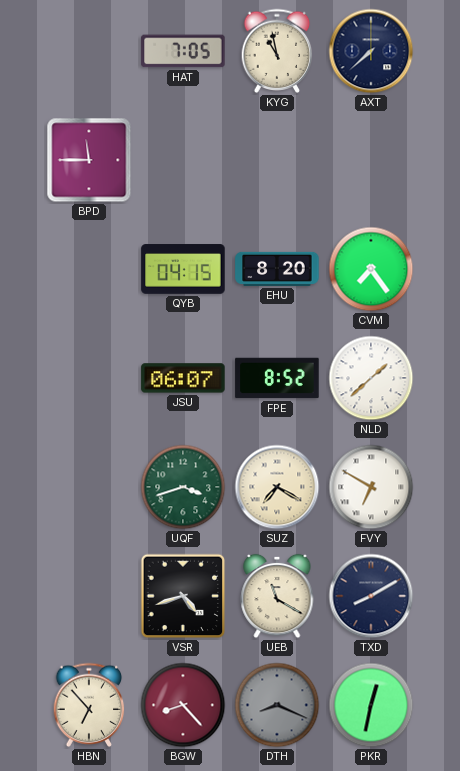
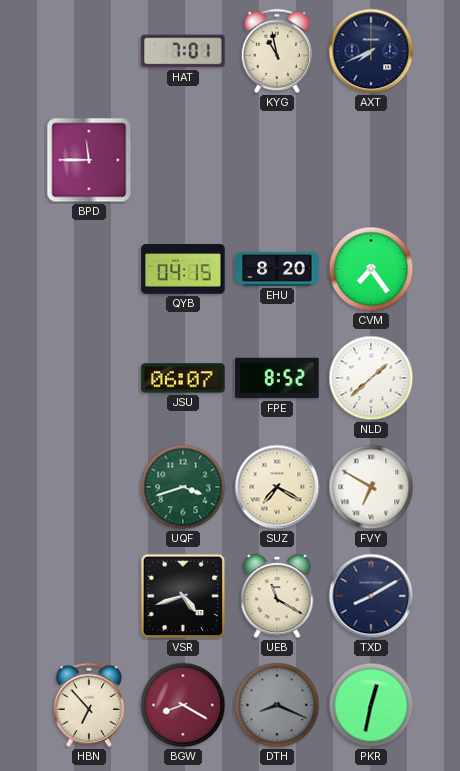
HAT: 7:05 -> 7:01 (183, 51)
AXT: 7:38 -> 7:41 (371, 51)
BGW: 8:23 -> 8:20 (183, 705)
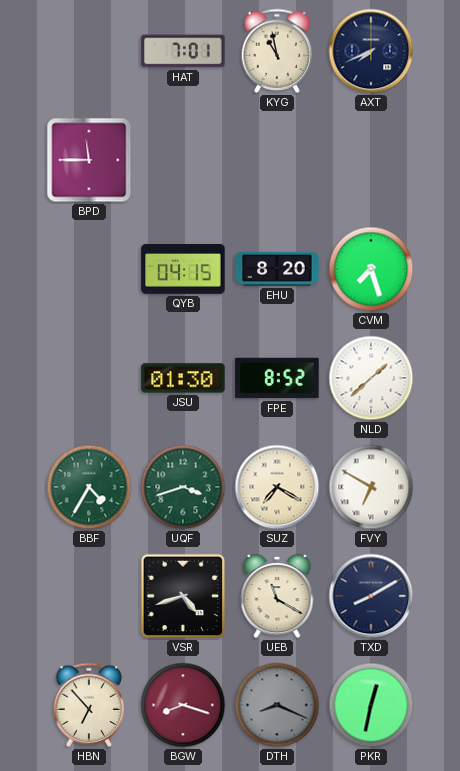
CVM: 7:24 -> 7:27 (371, 269)
JSU: 06:07 -> 01:30 (183, 378)
BBF: none -> 4:35 (89, 487)
BGW: 8:20 -> 8:18 (183, 705)
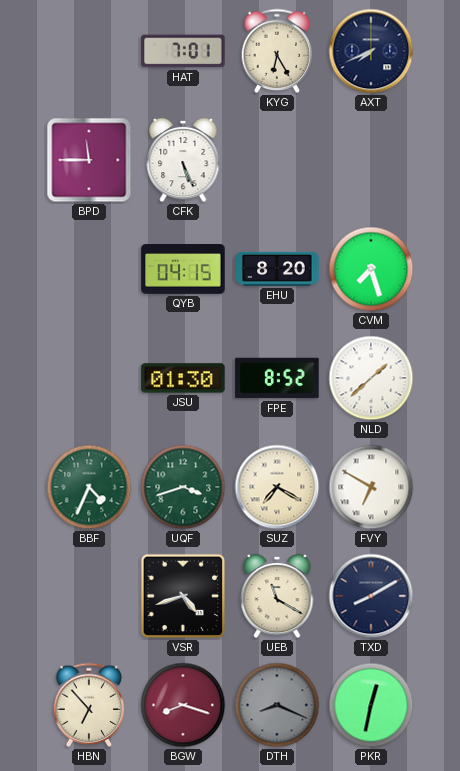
KYG: 10:58 -> 6:25 (277, 51)
CFK: none -> 5:26 (183, 160)
BBF: 4:35 -> 4:34 (89, 487)
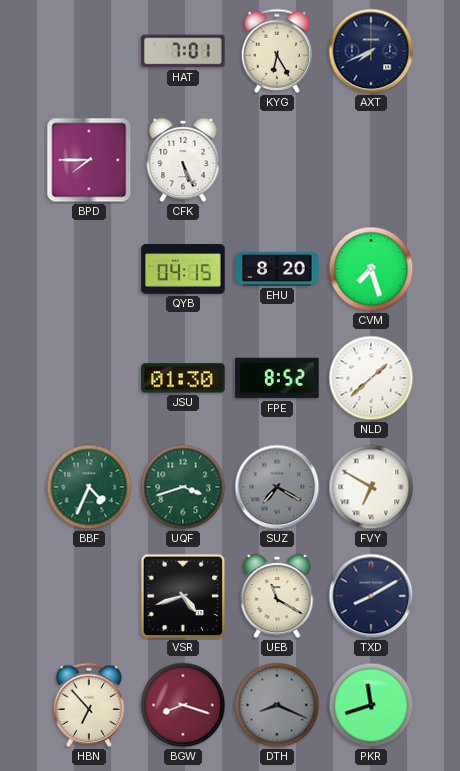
BPD: 11:45 -> 7:45 (89, 160)
SUZ dial: cream -> grey (277, 487)
PKR: 12:32 -> 11:42 (371, 705)
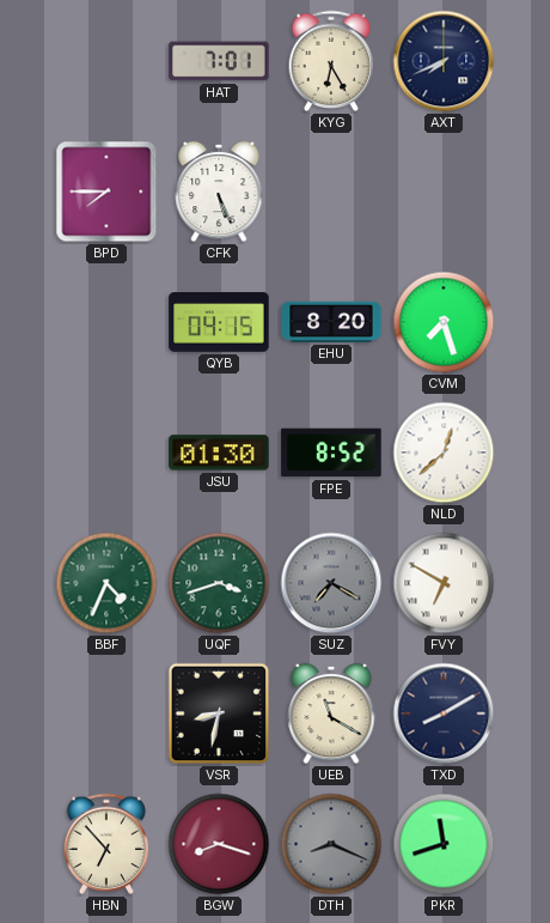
NLD: 1:38 -> 12:38 (444, 453)
VSR: 4:42 -> 8:32 (219, 713)
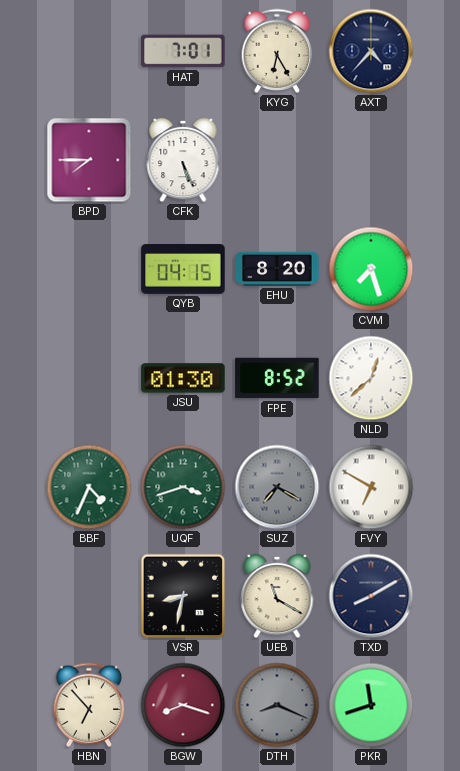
AXT: 7:41 -> 4:37 (371, 51)
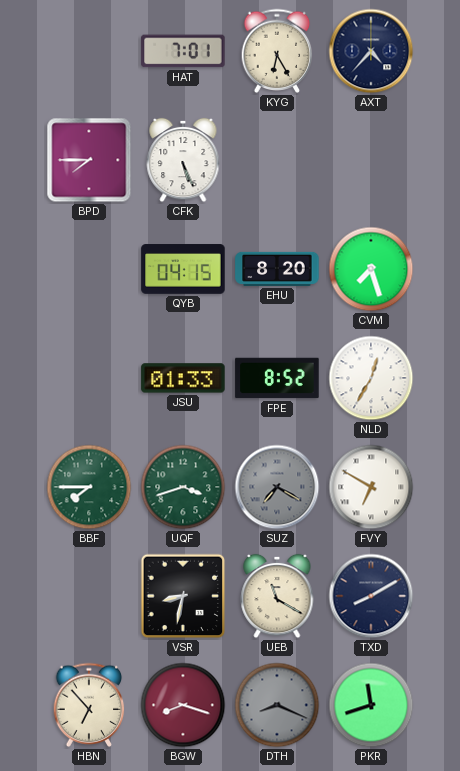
JSU: 01:30 -> 01:33 (183, 378)
NLD: 12:38 -> 12:35 (371, 378)
BBF: 4:34 -> 7:45 (89, 487)
